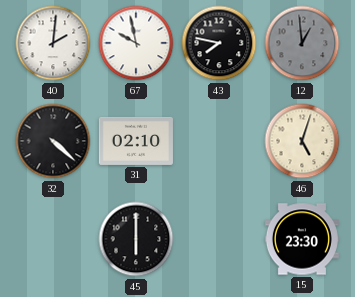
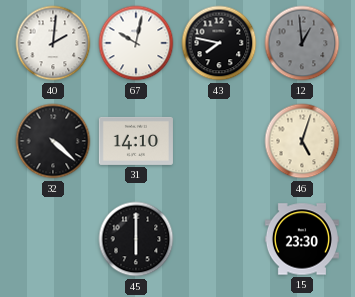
67: 9:58 -> 10:02 (136, 43)
31: 02:10 -> 14:10 (136, 141)
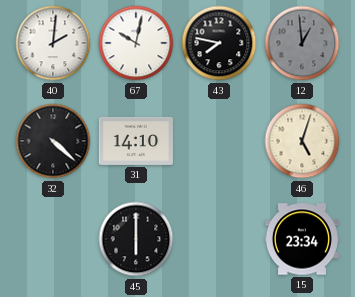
15: 23:30 -> 23:34 (302, 239)
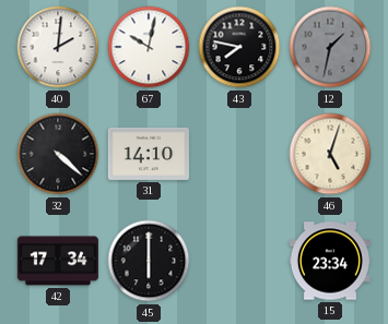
12: 12:59 -> 1:32 (330, 47)
42: none -> 17:34 (58, 261)
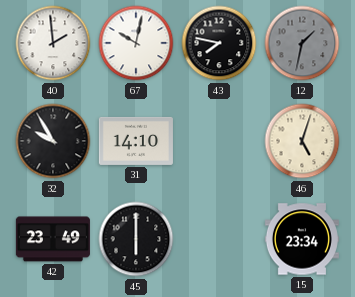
40: 2:01 -> 1:59 (53, 43)
32: 4:22 -> 9:55 (53, 141)
42: 17:34 -> 23:49 (53, 239)
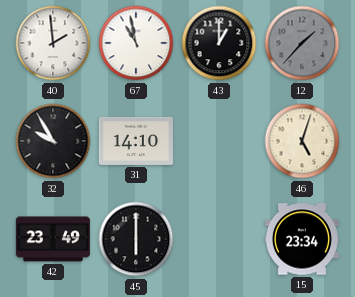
67: 10:02 -> 10:58 (136, 43)
43: 7:47 -> 1:00 (219, 43)
12: 1:32 -> 1:37 (302, 43)
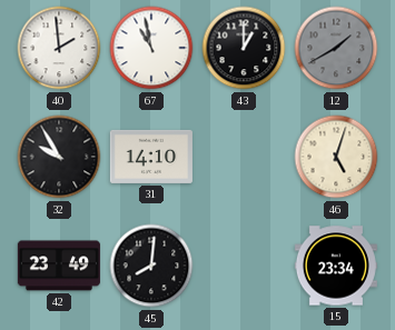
12: 1:37 -> 1:40 (336, 48)
45: 6:00 -> 8:01 (151, 266)
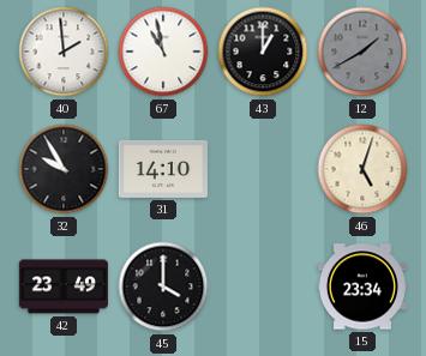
45: 8:01 -> 4:00 (163, 286)
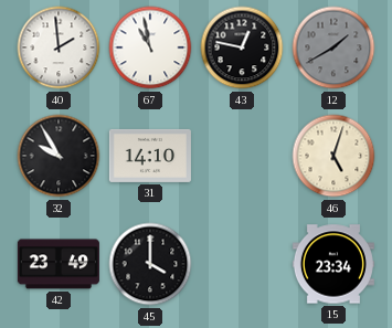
43: 1:00 -> 12:47 (242, 47)
